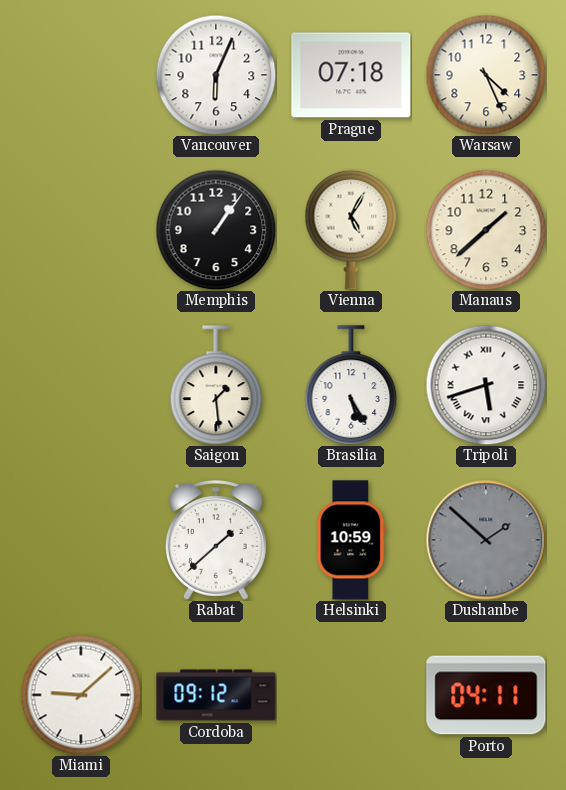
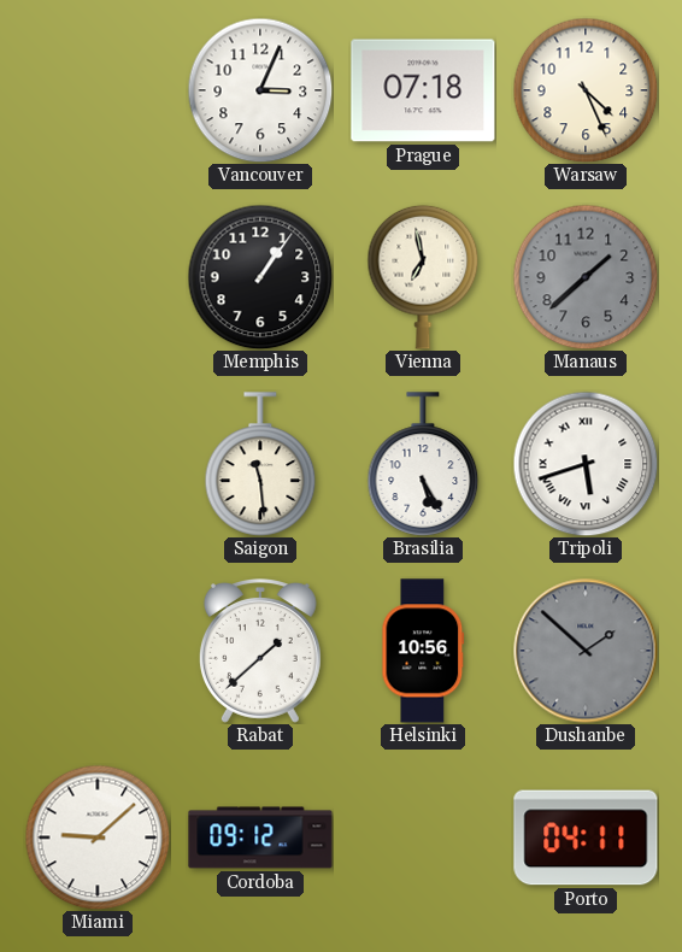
Vancouver: 6:04 -> 3:04 (260, 90)
Vienna: 5:05 -> 6:58 (423, 277)
Manaus dial: cream -> grey (586, 277)
Saigon: 1:29 -> 11:29 (260, 464)
Helsinki: 10:59 -> 10:56 (423, 651)
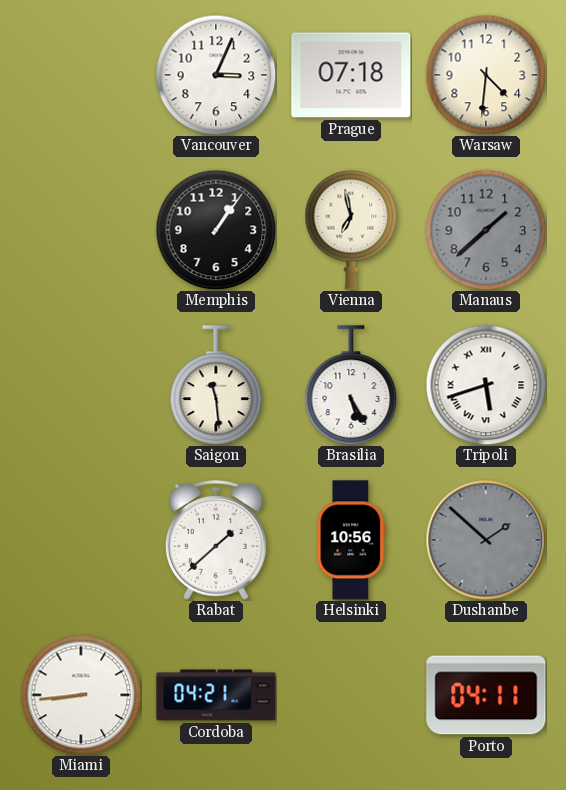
Warsaw: 4:26 -> 4:31 (486, 75)
Miami: 9:08 -> 8:44 (81, 695)
Cordoba: 09:12 -> 04:21 (216, 695)
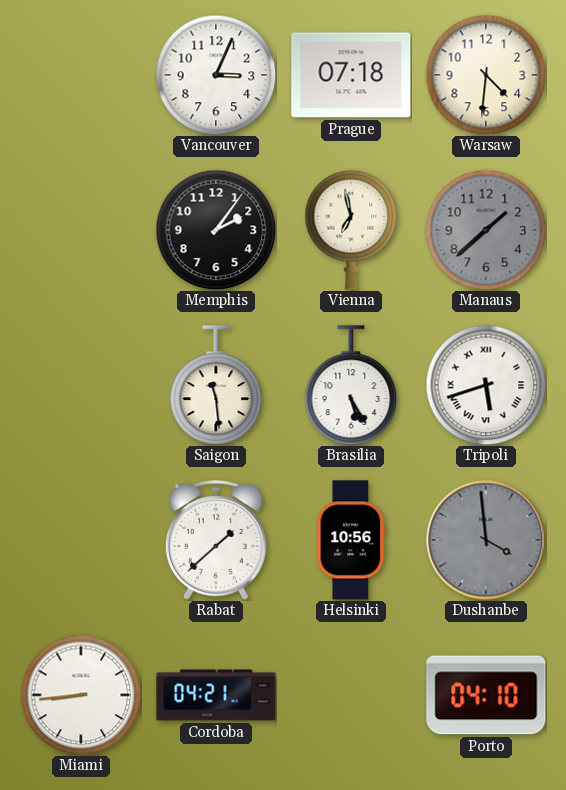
Memphis: 1:06 -> 2:06 (216, 230)
Dushanbe: 1:52 -> 3:59 (486, 540)
Porto: 04:11 -> 04:10 (486, 695)
